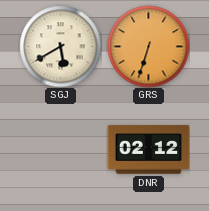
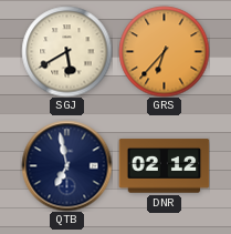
GRS: 6:33 -> 6:37 (164, 51)
QTB: none -> 6:58 (66, 165)
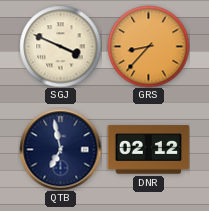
SGJ: 5:40 -> 3:49 (60, 46)
GRS: 6:37 -> 8:37 (148, 46)
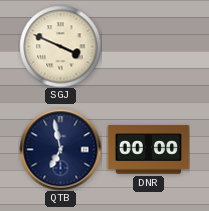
GRS: 8:37 -> none (148, 46)
DNR: 02:12 -> 00:00 (148, 150)
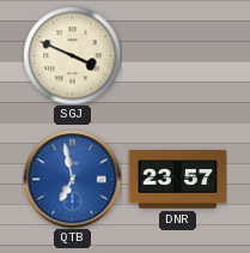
QTB dial: navy -> blue (72, 179)
DNR: 00:00 -> 23:57 (177, 180)
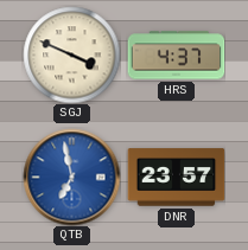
HRS: none -> 4:37 (176, 56)
